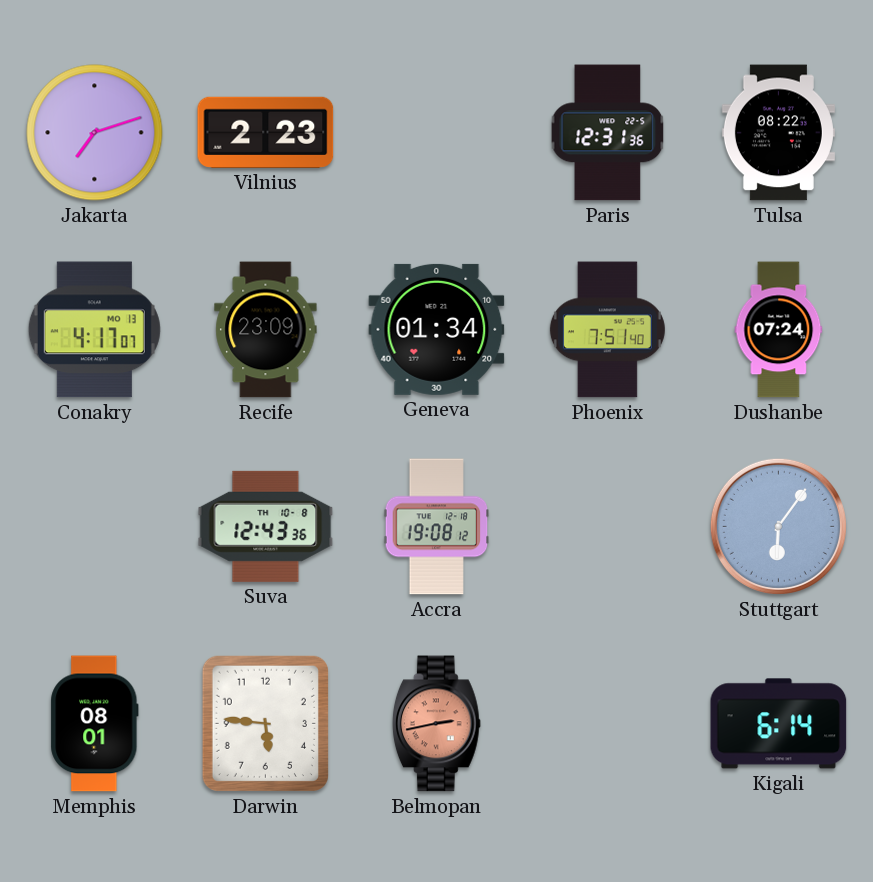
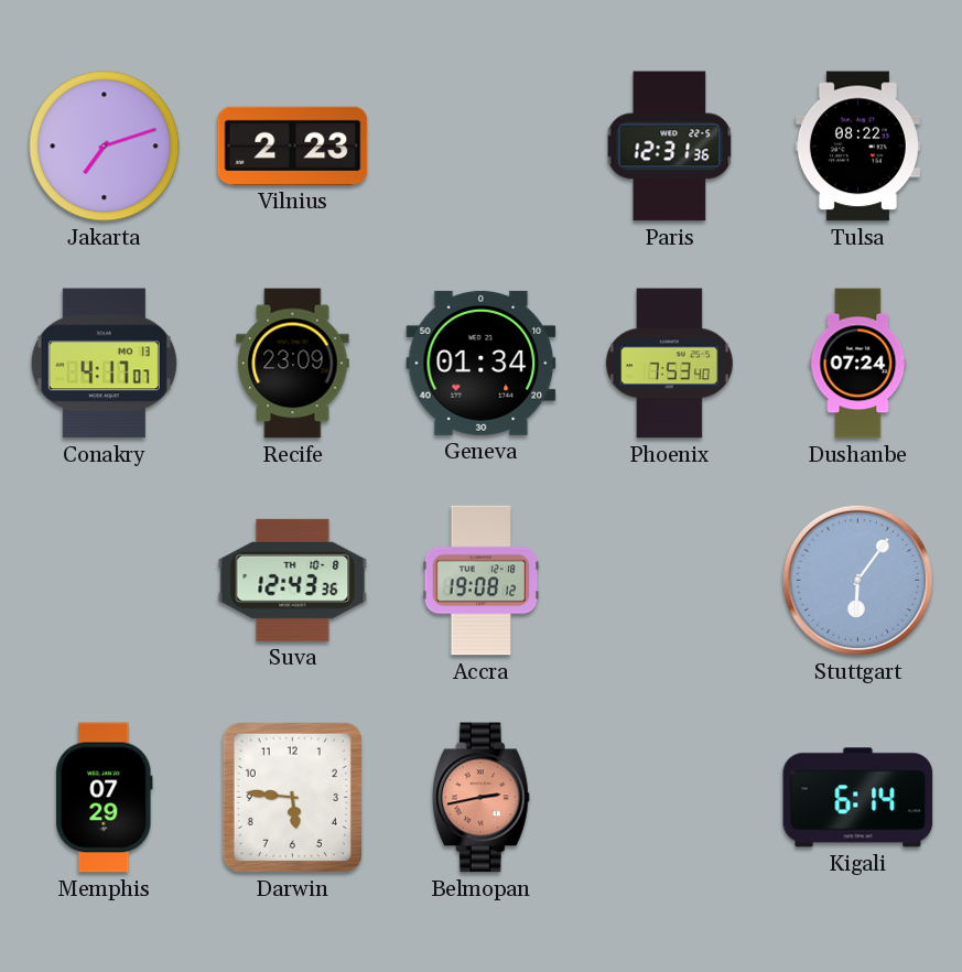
Phoenix: 7:51 -> 7:53 (669, 364)
Memphis: 08:01 -> 07:29 (105, 798)
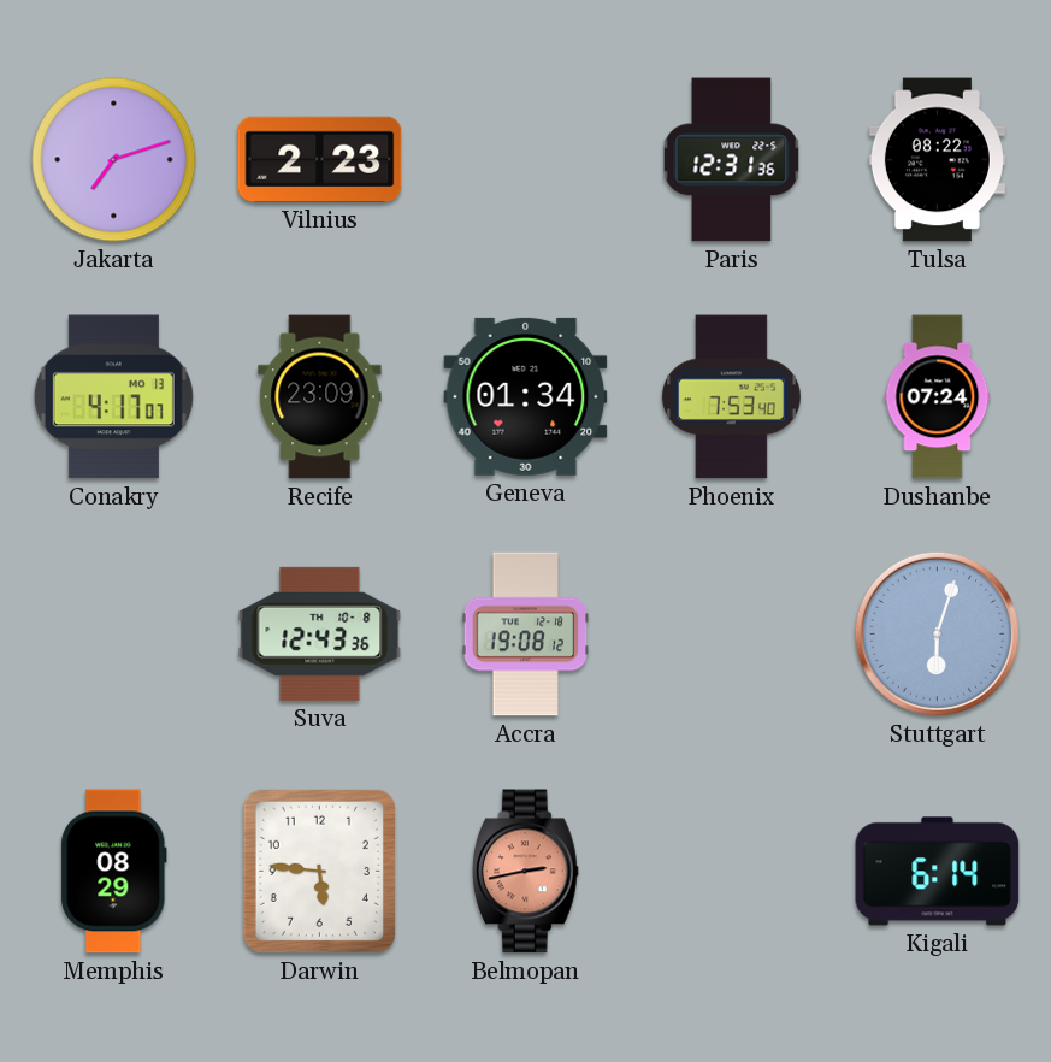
Stuttgart: 6:06 -> 6:03 (937, 633)
Memphis: 07:29 -> 08:29 (114, 872)
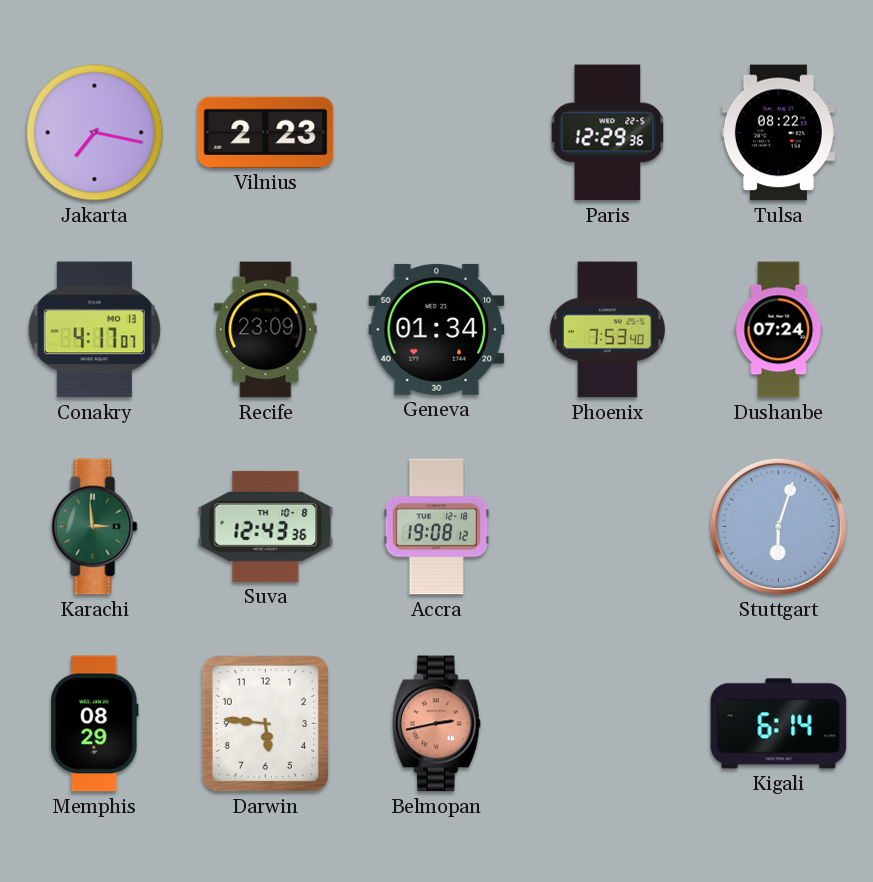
Jakarta: 7:12 -> 7:17 (95, 133)
Paris: 12:31 -> 12:29 (608, 133)
Karachi: none -> 2:59 (95, 527)
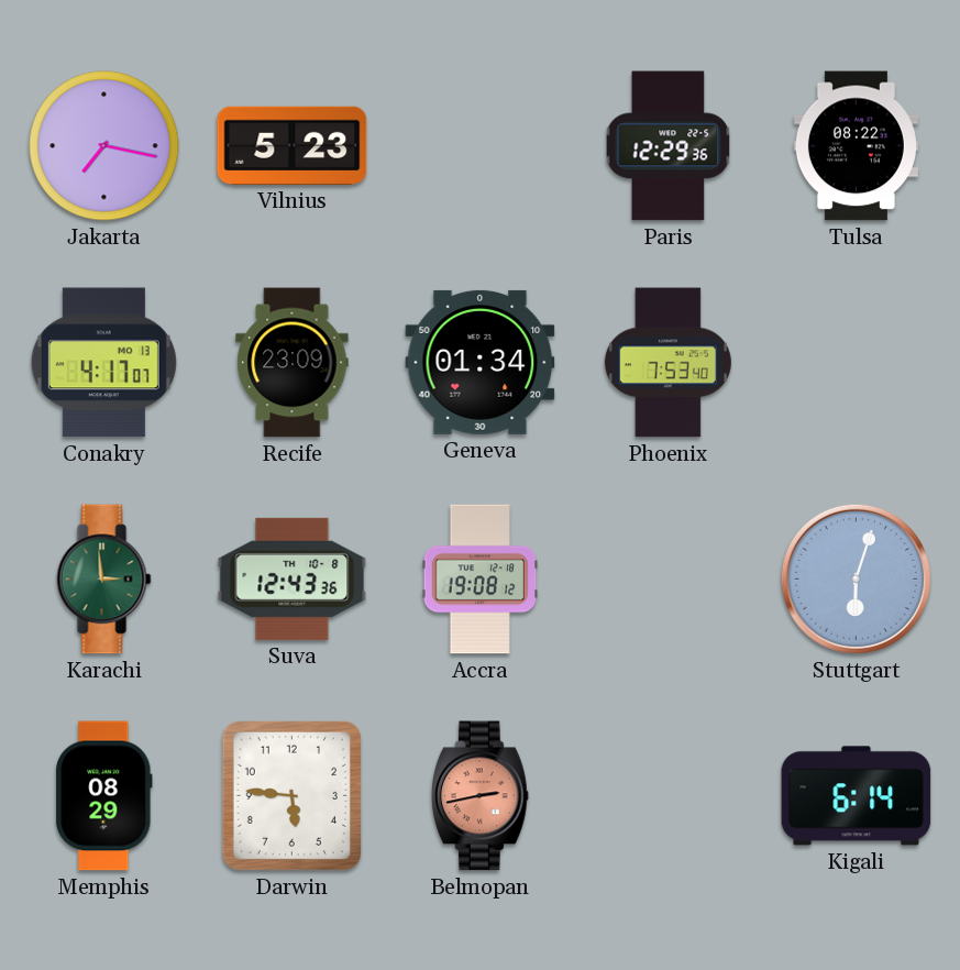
Vilnius: 2:23 -> 5:23 (293, 145)
Dushanbe: 07:24 -> none (779, 330)
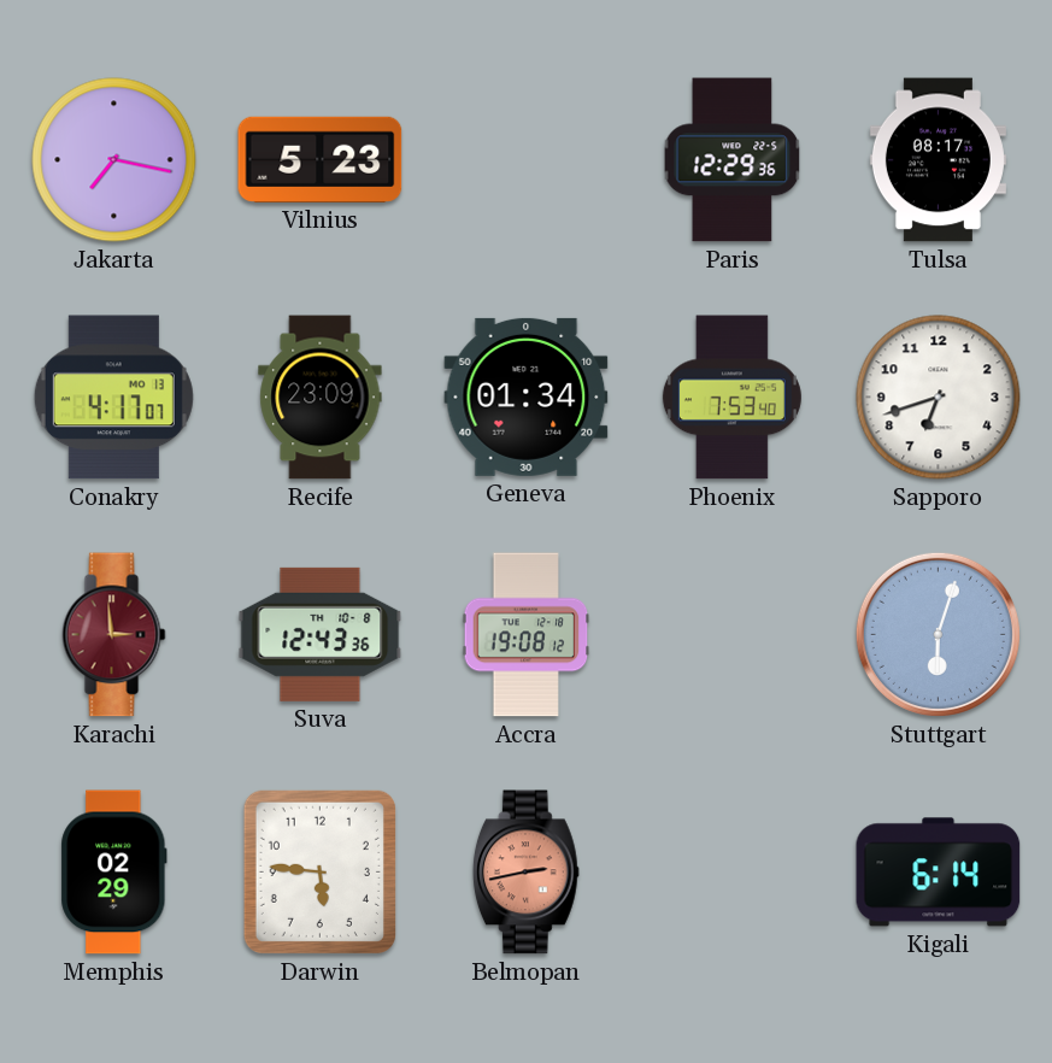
Tulsa: 08:22 -> 08:17 (938, 160)
Sapporo: none -> 6:42 (939, 398)
Karachi dial: green -> burgundy (114, 635)
Memphis: 08:29 -> 02:29 (114, 873)
